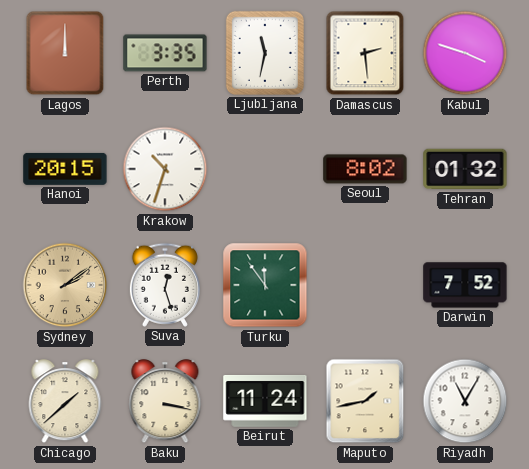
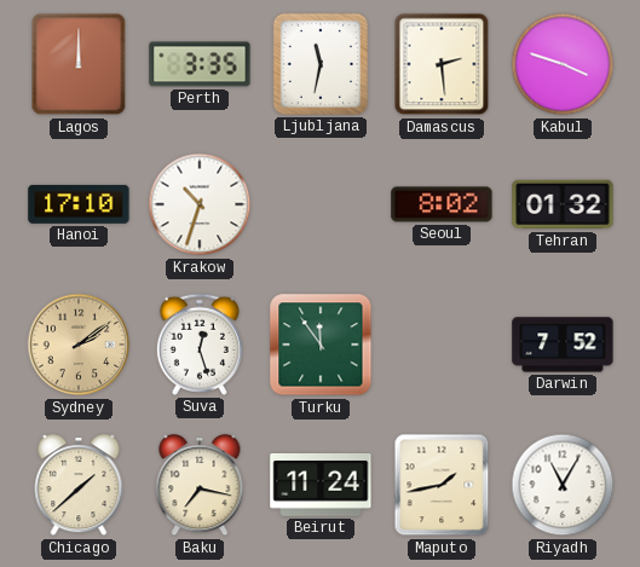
Hanoi: 20:15 -> 17:10 (79, 204)
Baku: 3:17 -> 7:17 (200, 486)
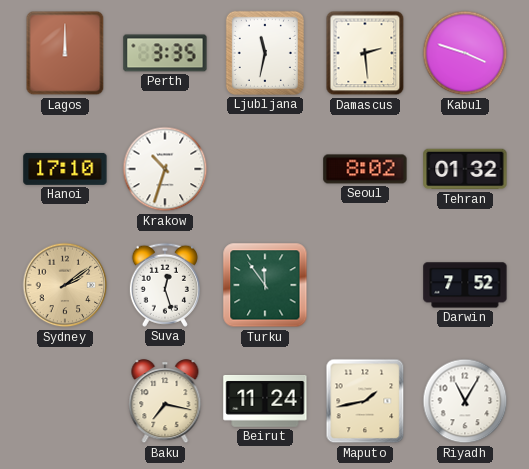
Chicago: 1:38 -> none (79, 486)
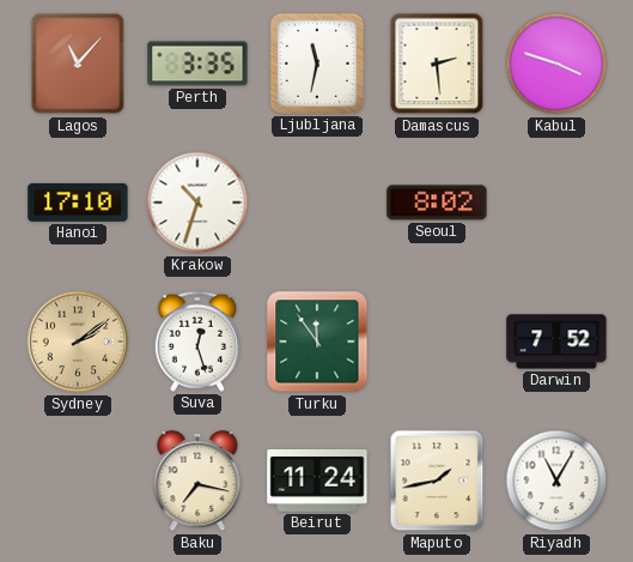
Lagos: 12:00 -> 11:07 (78, 64)
Tehran: 01:32 -> none (465, 169)
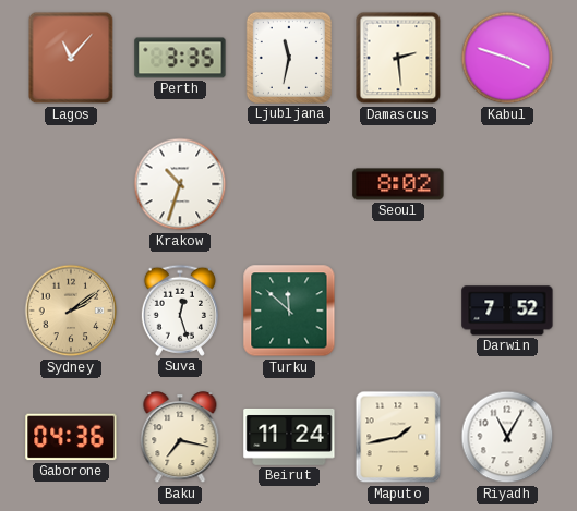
Hanoi: 17:10 -> none (78, 203)
Turku: 11:54 -> 11:52 (289, 311)
Gaborone: none -> 04:36 (71, 437)
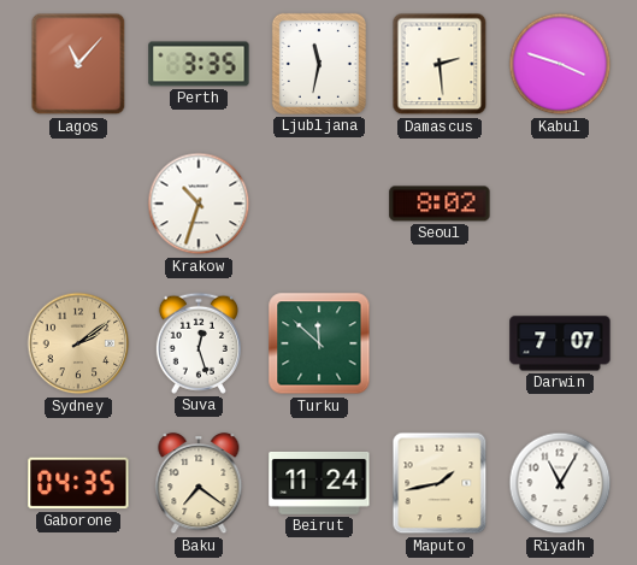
Darwin: 7:52 -> 7:07 (560, 343)
Gaborone: 04:36 -> 04:35 (78, 483)
Baku: 7:17 -> 7:21 (199, 484)
